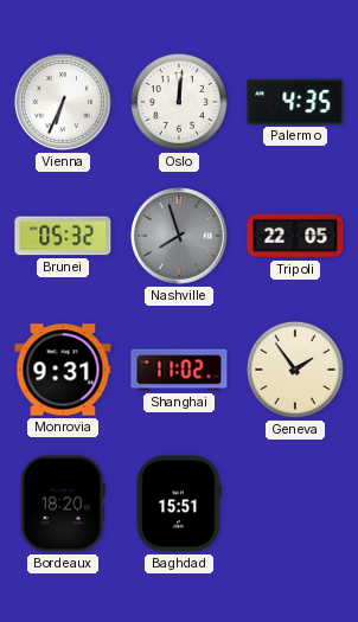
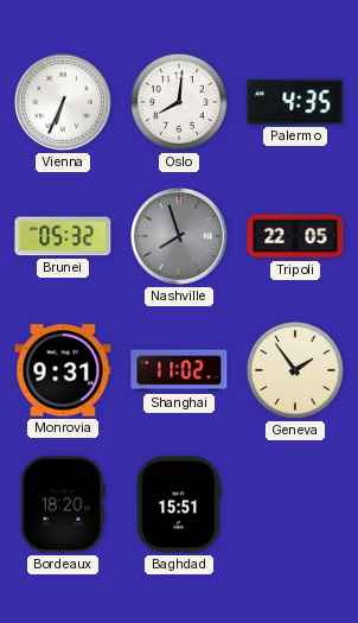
Oslo: 12:01 -> 8:01 (179, 102)
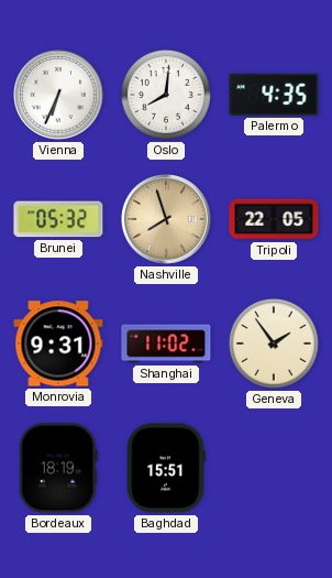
Nashville dial: grey -> champagne (167, 220)
Bordeaux: 18:20 -> 18:19 (58, 468)
